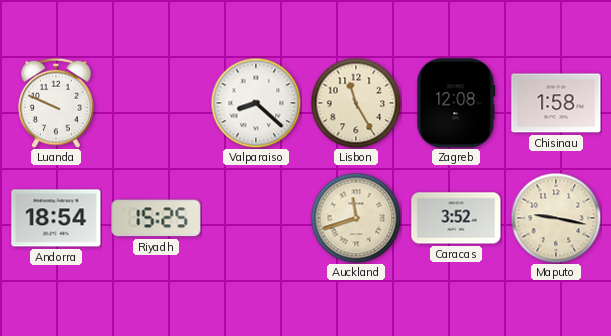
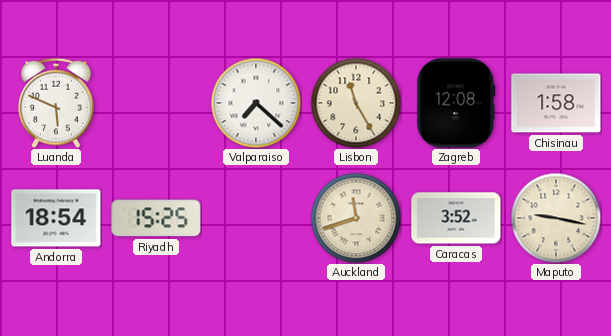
Luanda: 9:49 -> 5:49 (56, 103)
Valparaiso: 8:22 -> 7:22 (256, 103)
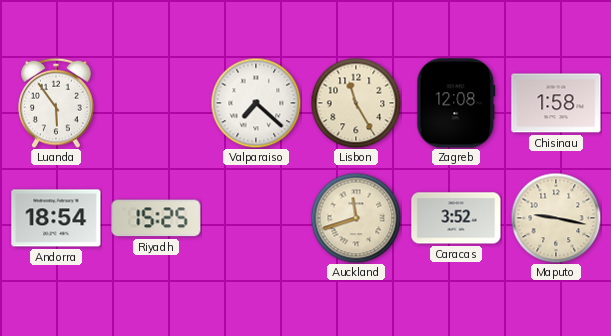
Luanda: 5:49 -> 5:54 (56, 103)
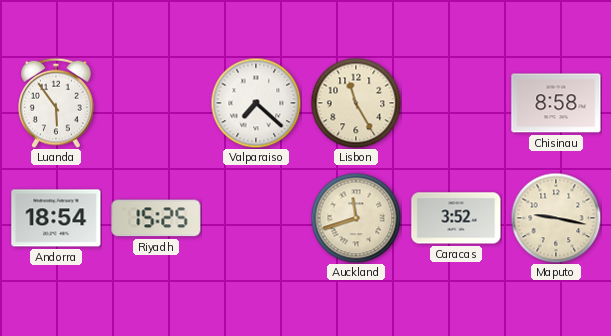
Zagreb: 12:08 -> none (456, 103)
Chisinau: 1:58 -> 8:58 (556, 103)
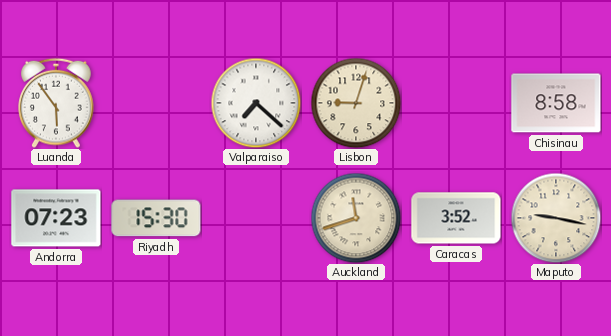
Lisbon: 11:25 -> 9:03 (356, 103)
Andorra: 18:54 -> 07:23 (56, 218)
Riyadh: 15:25 -> 15:30 (156, 218)
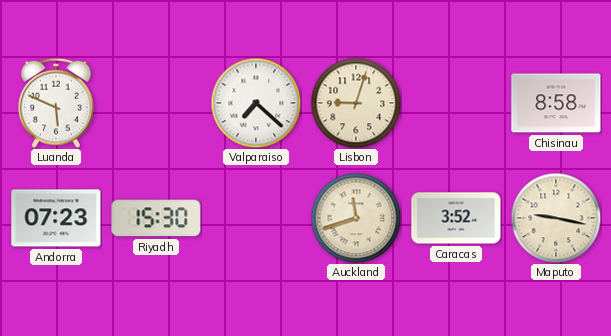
Luanda: 5:54 -> 5:49 (56, 103)
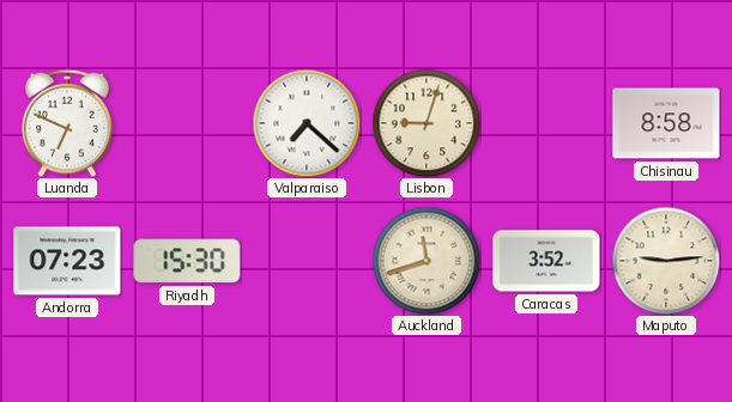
Luanda: 5:49 -> 6:49 (67, 123)
Maputo: 9:17 -> 9:14 (666, 261)
